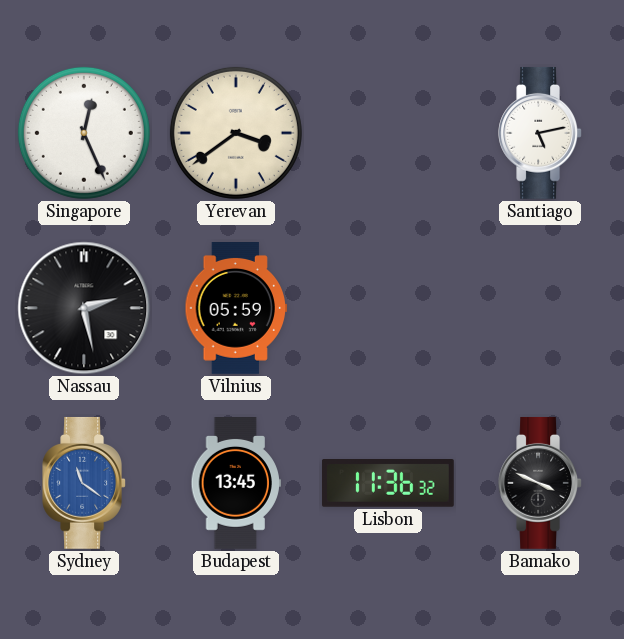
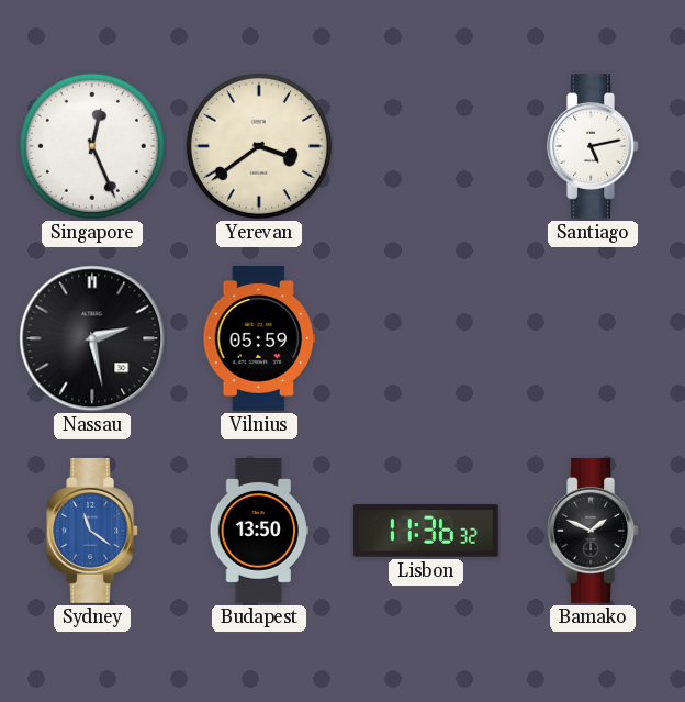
Budapest: 13:45 -> 13:50 (258, 532)
Bamako: 3:49 -> 1:49 (593, 531)
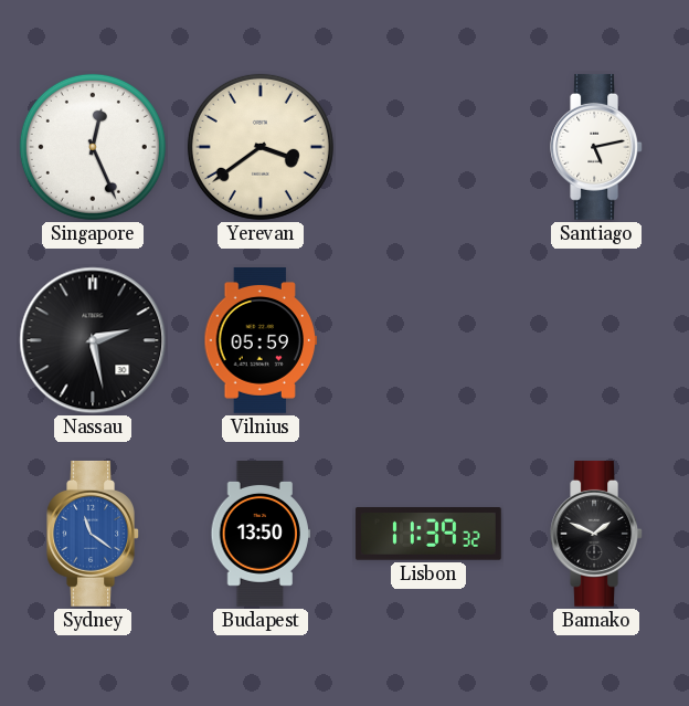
Lisbon: 11:36 -> 11:39 (428, 534)
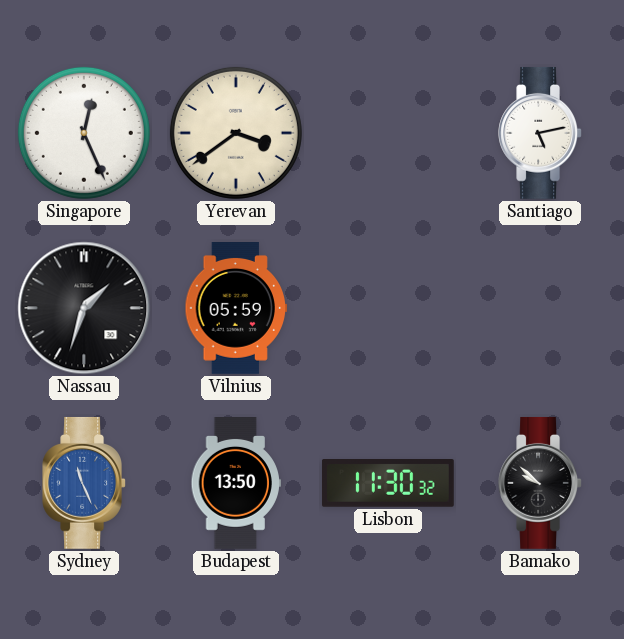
Nassau: 2:28 -> 1:33 (84, 308)
Sydney: 11:21 -> 11:26 (84, 483)
Lisbon: 11:39 -> 11:30 (388, 483)
Bamako: 1:49 -> 9:52 (540, 483)
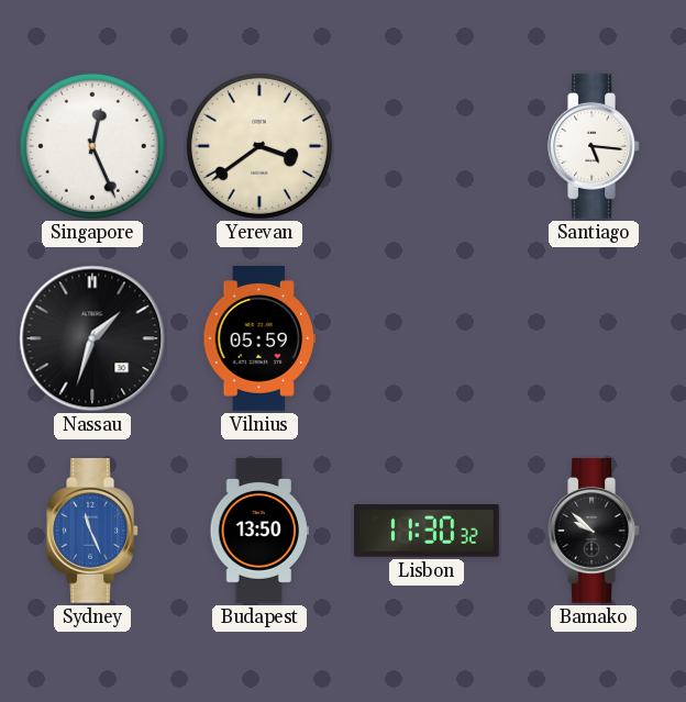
Santiago: 5:13 -> 5:16 (594, 146)
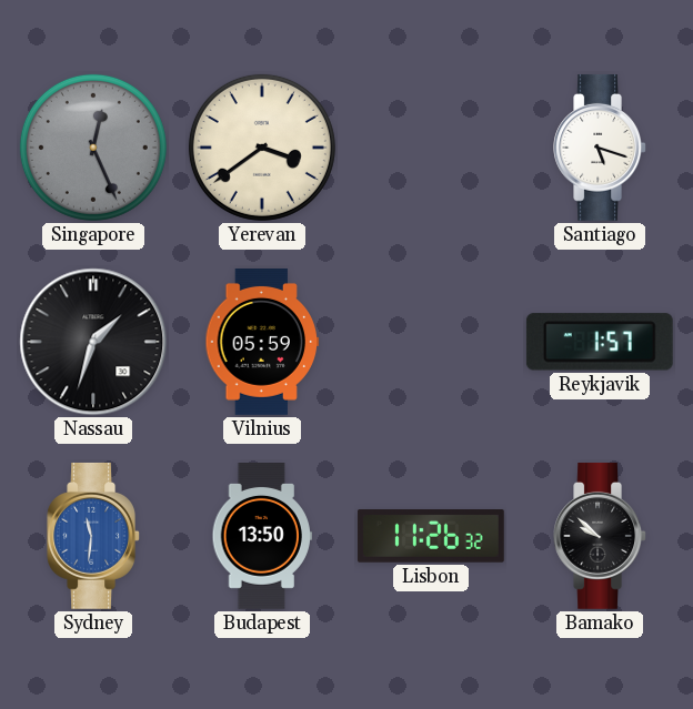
Singapore dial: white -> grey (93, 148)
Santiago: 5:16 -> 5:18 (600, 148)
Reykjavik: none -> 1:57 (600, 342)
Sydney: 11:26 -> 11:31 (93, 536)
Lisbon: 11:30 -> 11:26 (431, 536)
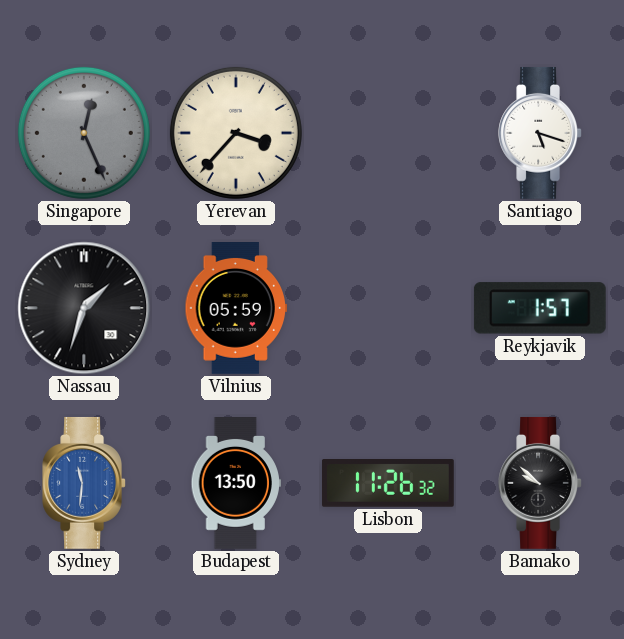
Yerevan: 3:39 -> 3:37 (236, 133)
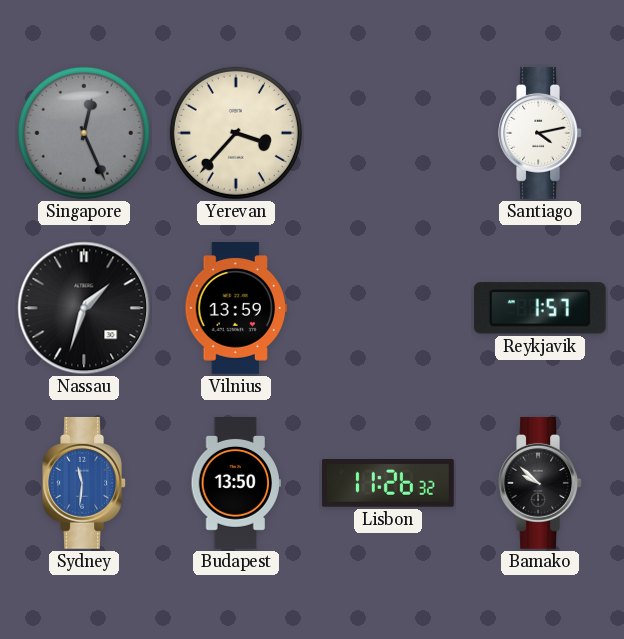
Santiago: 5:18 -> 4:13 (540, 133)
Vilnius: 05:59 -> 13:59 (236, 309)
